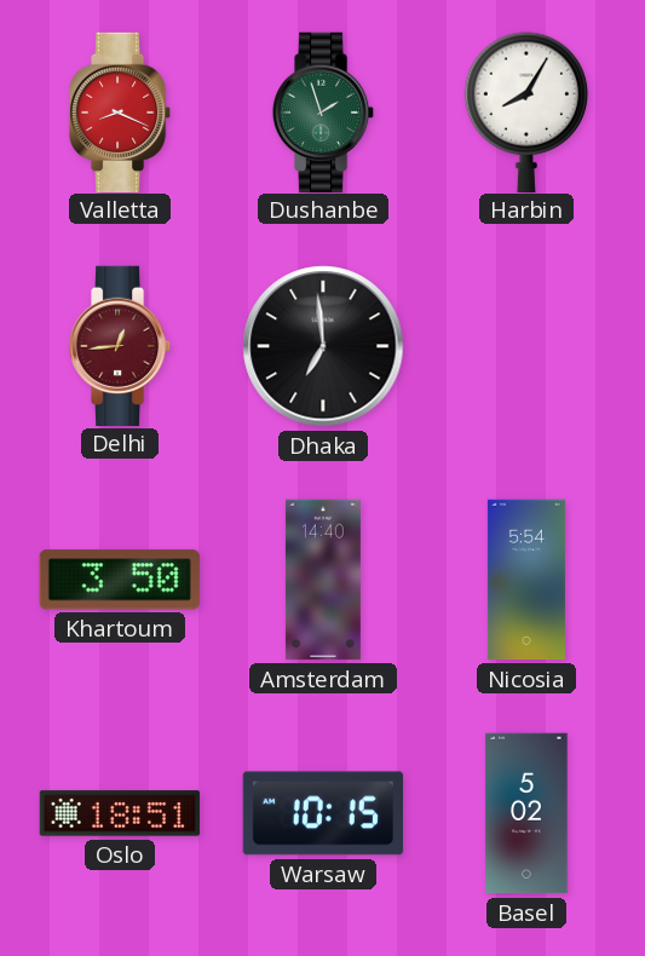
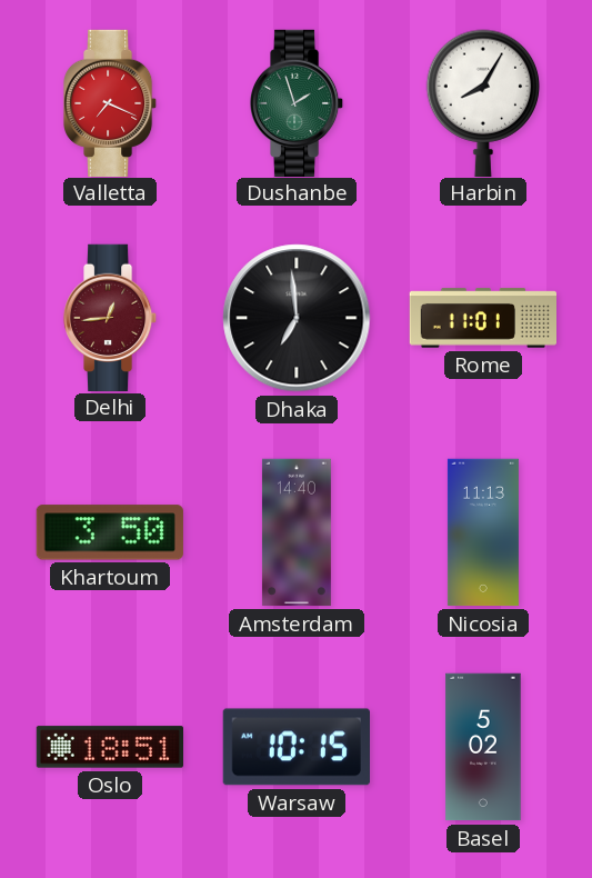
Valletta: 8:19 -> 7:19 (110, 102)
Rome: none -> 11:01 (483, 318)
Nicosia: 5:54 -> 11:13 (483, 532)
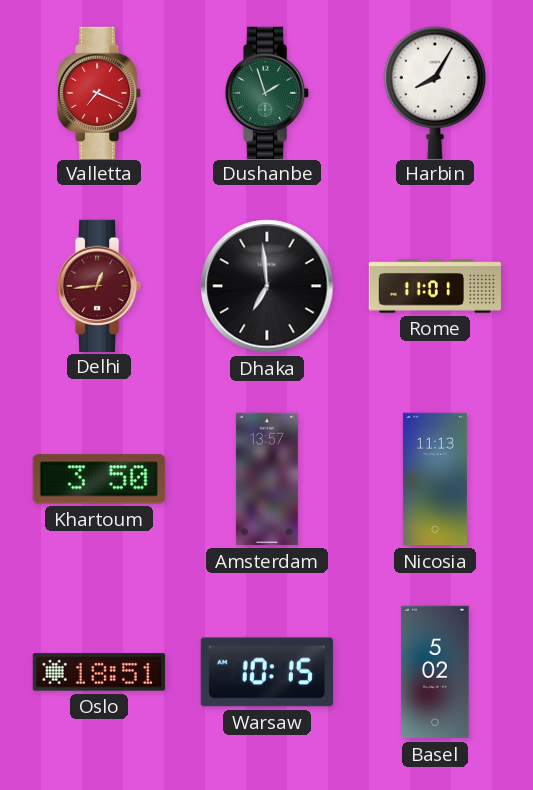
Amsterdam: 14:40 -> 13:57 (267, 479)
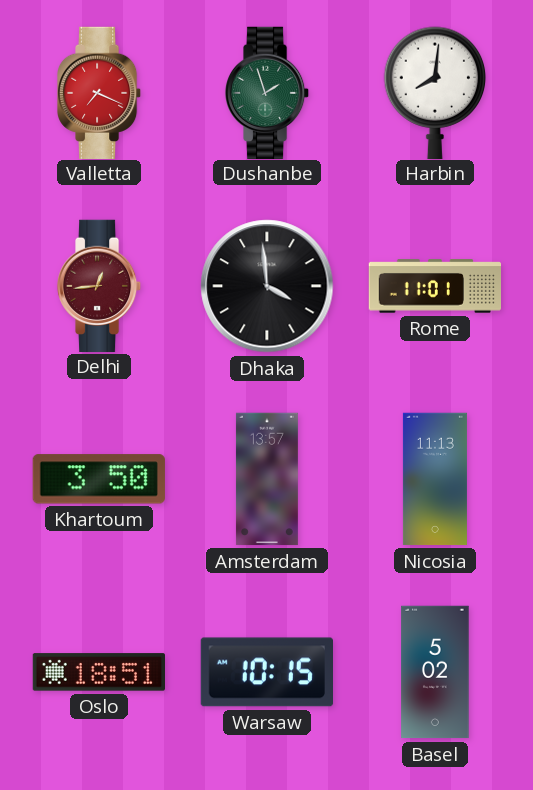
Harbin: 8:05 -> 8:01 (435, 92)
Dhaka: 6:59 -> 3:59 (267, 286)
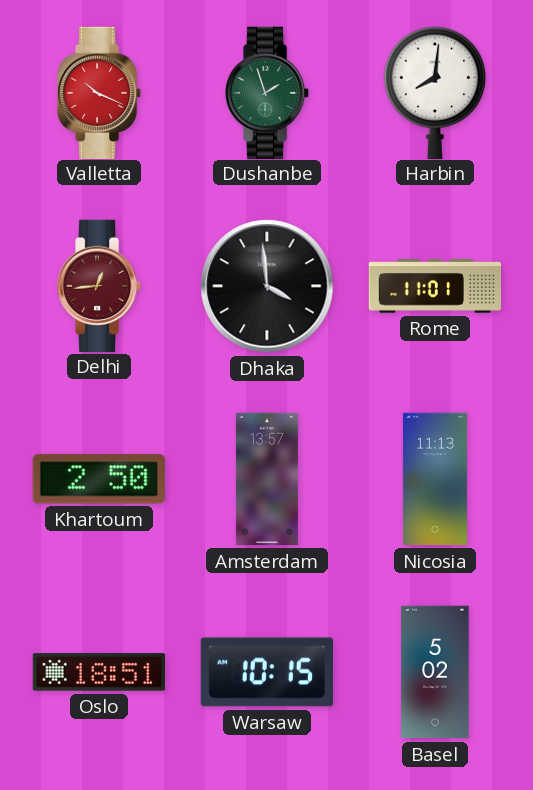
Valletta: 7:19 -> 10:19 (99, 92)
Khartoum: 3:50 -> 2:50 (99, 479)
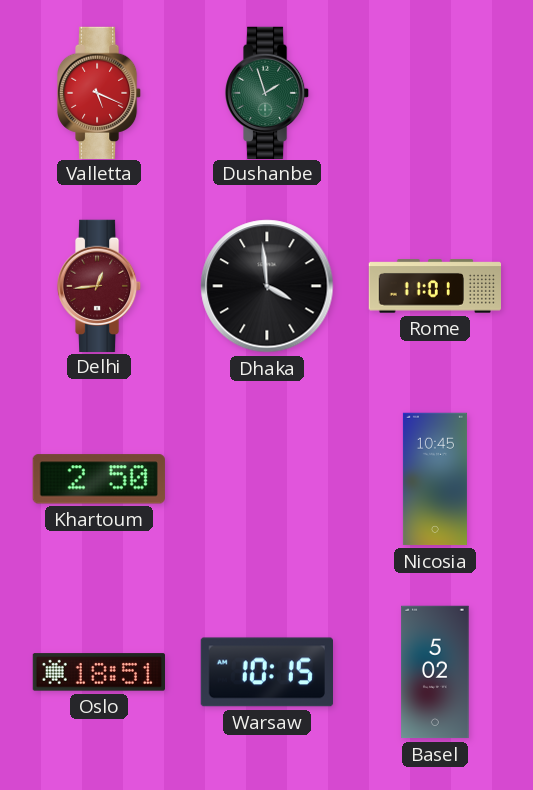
Valletta: 10:19 -> 5:19 (99, 92)
Harbin: 8:01 -> none (435, 92)
Amsterdam: 13:57 -> none (267, 479)
Nicosia: 11:13 -> 10:45 (435, 479)
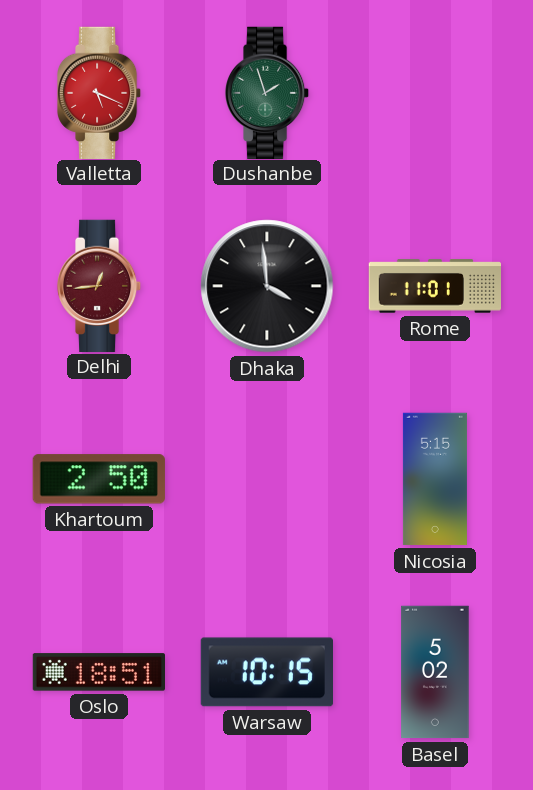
Nicosia: 10:45 -> 5:15 (435, 479)
